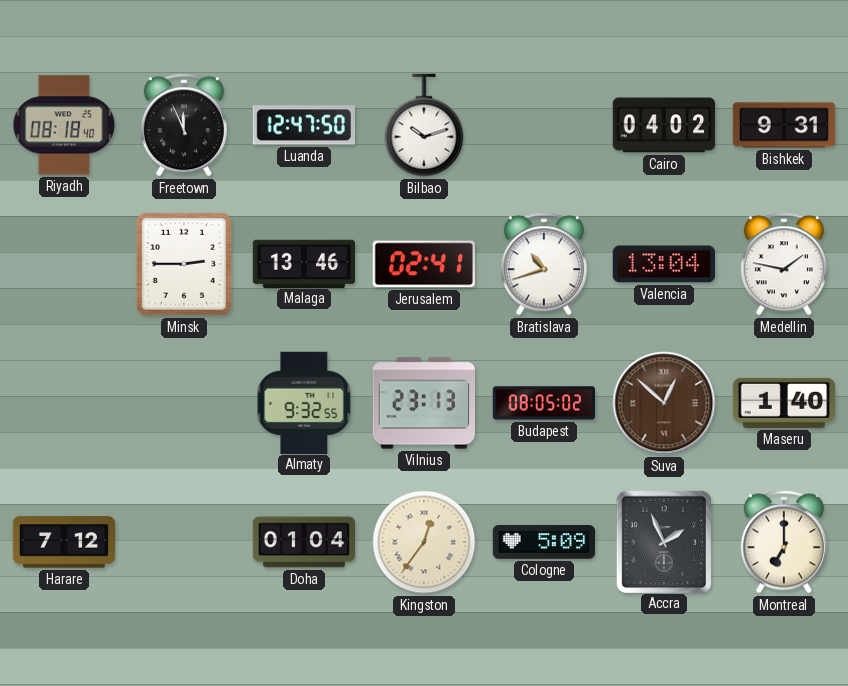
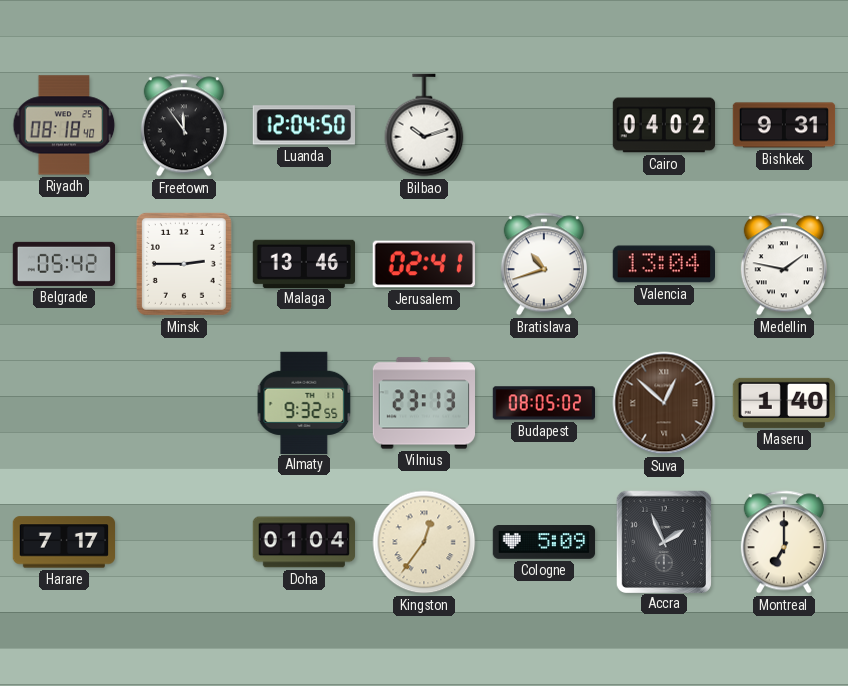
Freetown: 11:56 -> 11:54 (184, 125)
Luanda: 12:47 -> 12:04 (303, 125)
Belgrade: none -> 05:42 (63, 264)
Harare: 7:12 -> 7:17 (64, 542)
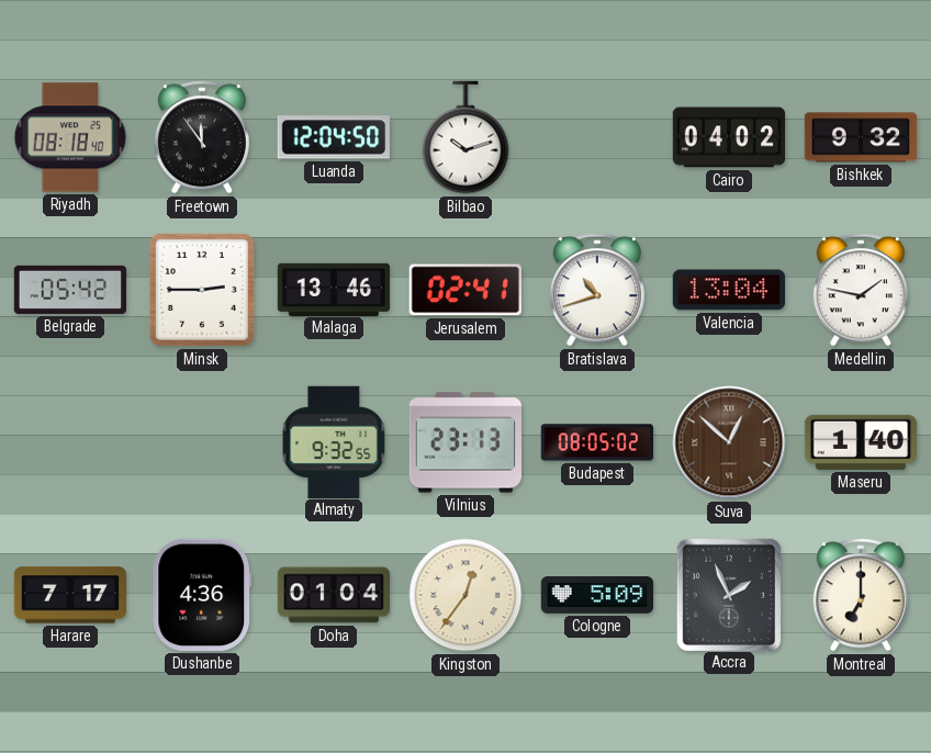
Bishkek: 9:31 -> 9:32 (861, 137)
Dushanbe: none -> 4:36 (202, 595)
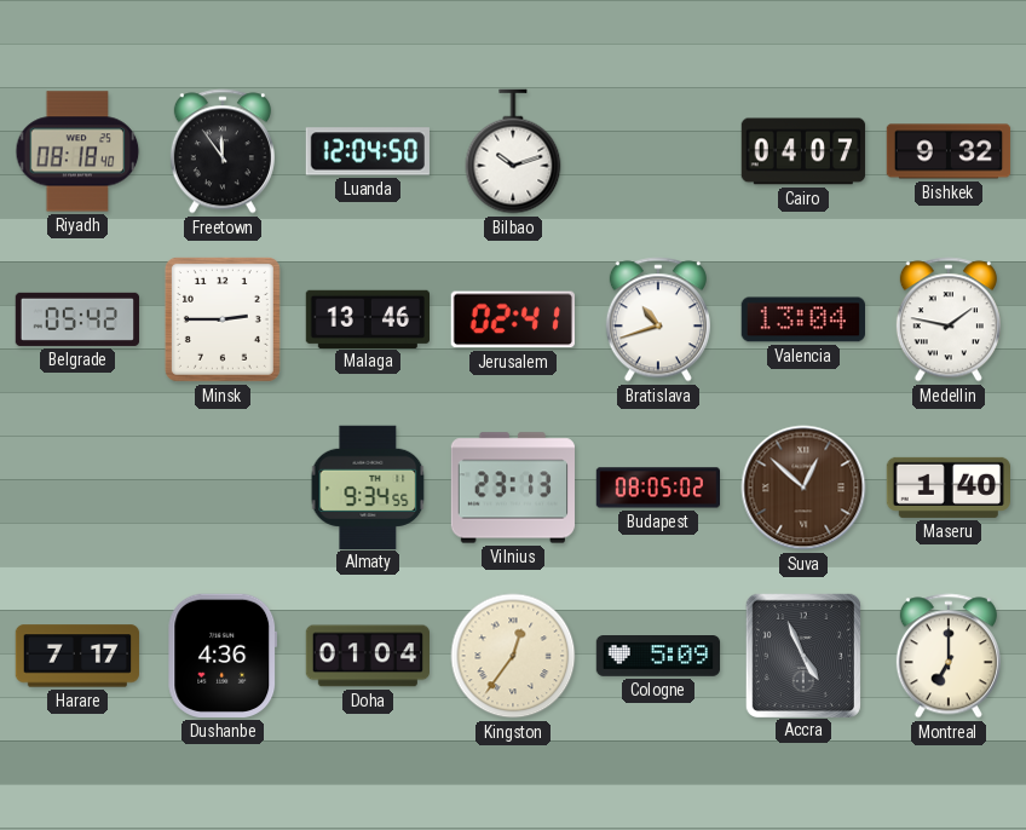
Cairo: 04:02 -> 04:07 (803, 151)
Almaty: 9:32 -> 9:34 (368, 486)
Accra: 1:56 -> 4:56 (802, 655)
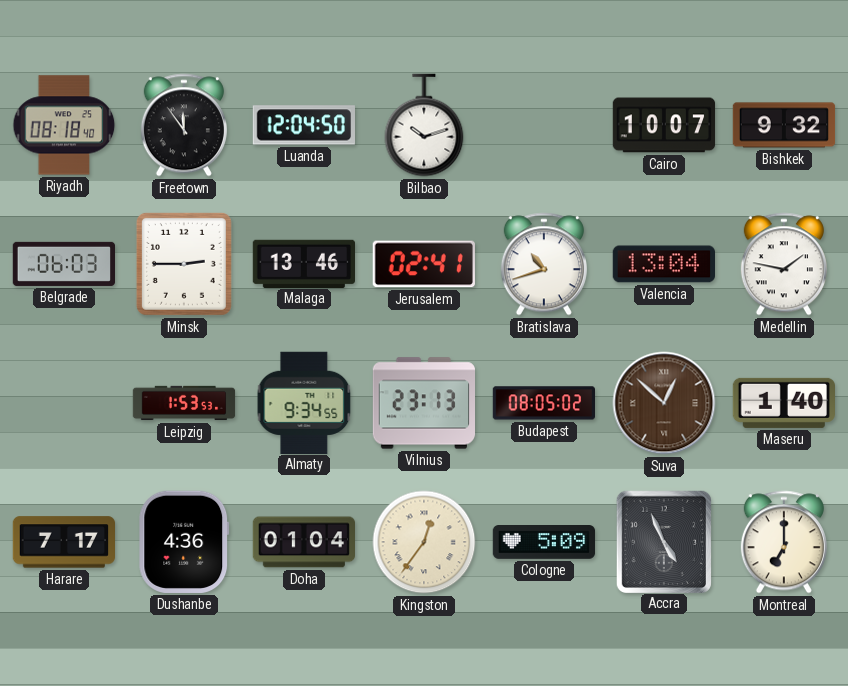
Cairo: 04:07 -> 10:07 (664, 125)
Belgrade: 05:42 -> 06:03 (63, 264)
Leipzig: none -> 1:53 (184, 403)
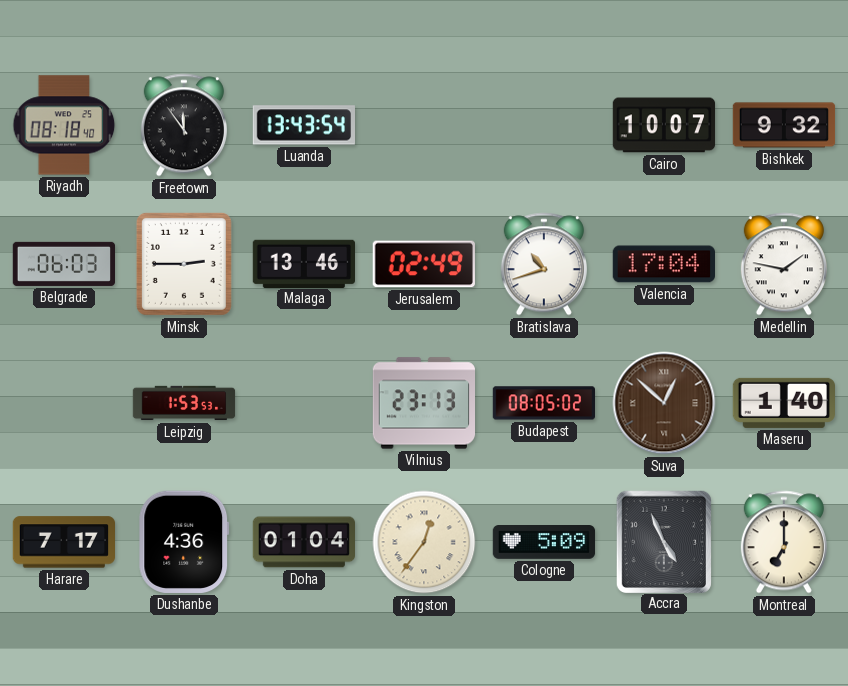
Luanda: 12:04 -> 13:43 (303, 125)
Bilbao: 10:12 -> none (424, 125)
Jerusalem: 02:41 -> 02:49 (424, 264)
Valencia: 13:04 -> 17:04 (663, 264)
Almaty: 9:34 -> none (304, 402)
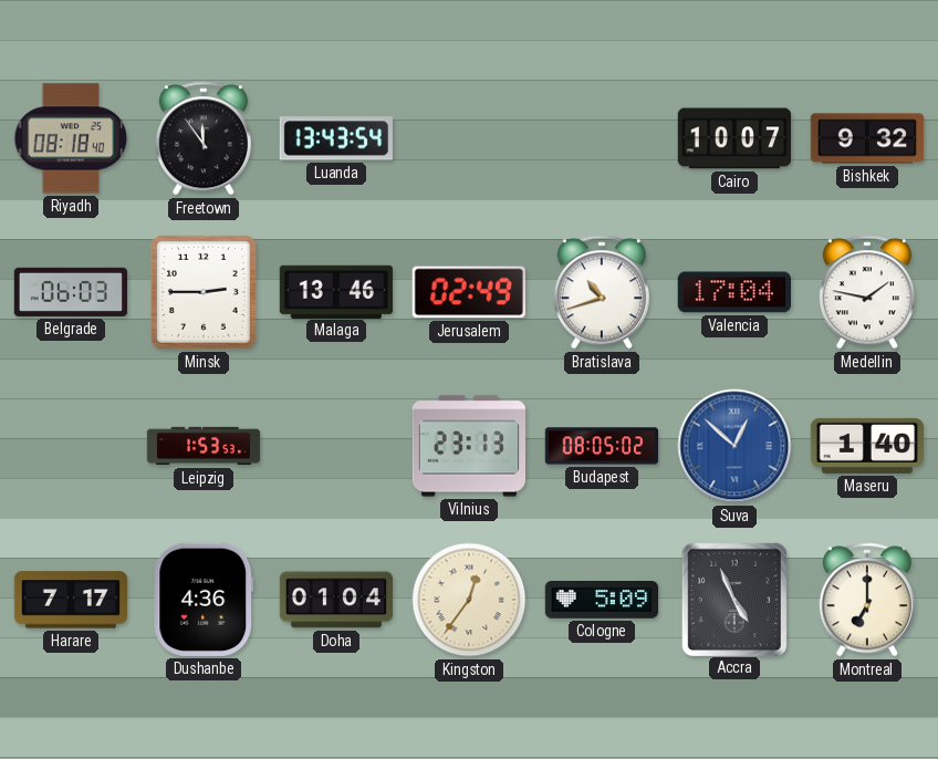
Suva dial: brown -> blue (734, 446)
